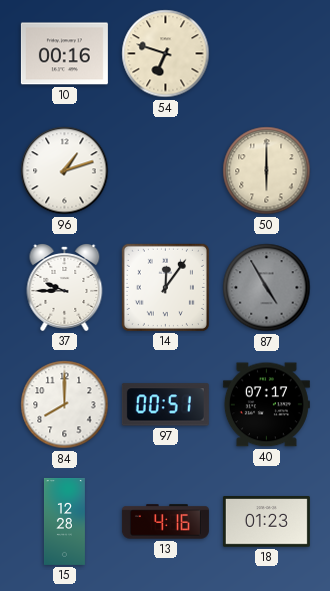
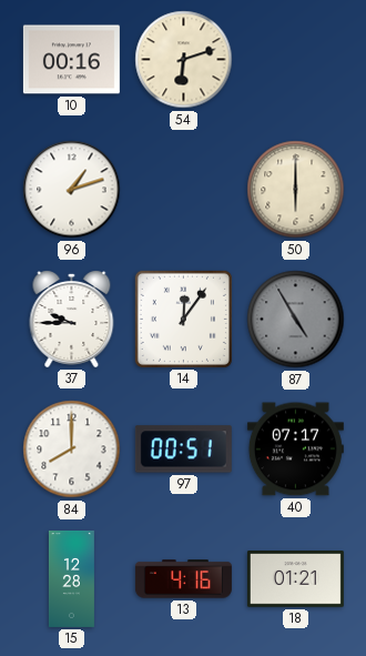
54: 6:48 -> 6:12 (184, 60)
18: 01:23 -> 01:21 (295, 579)
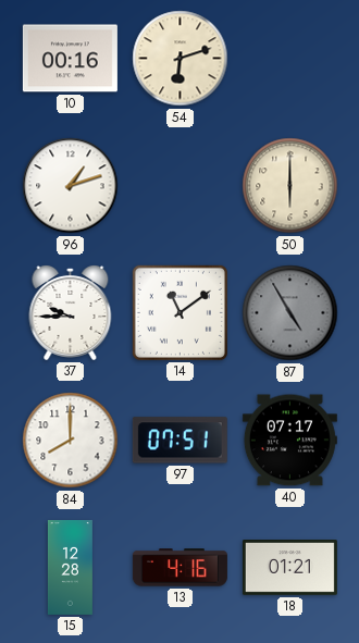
14: 12:06 -> 11:09 (179, 312)
97: 00:51 -> 07:51 (179, 441)
